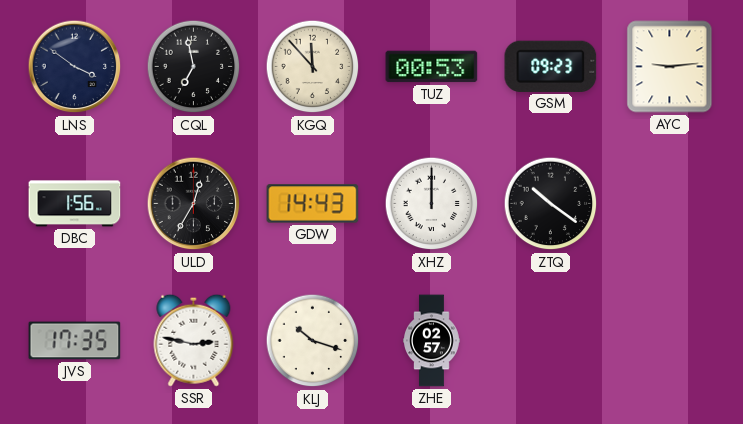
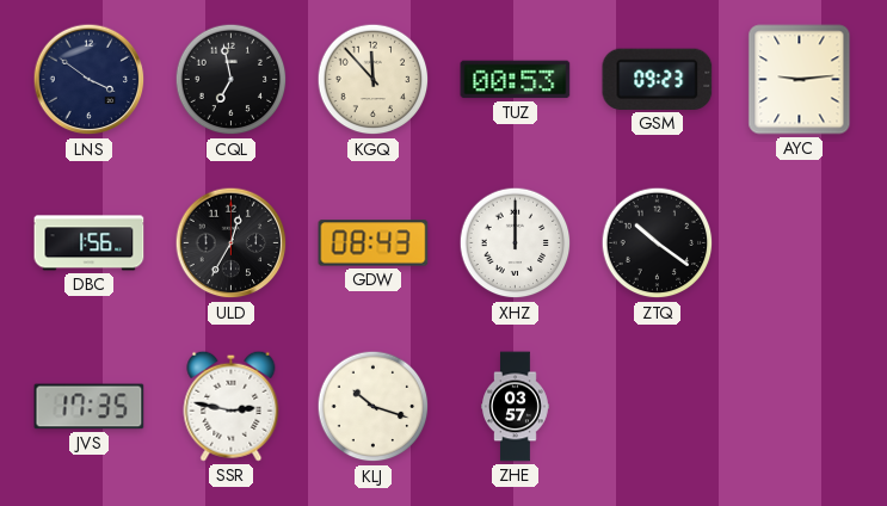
GDW: 14:43 -> 08:43 (374, 243)
ZHE: 02:57 -> 03:57 (516, 407)
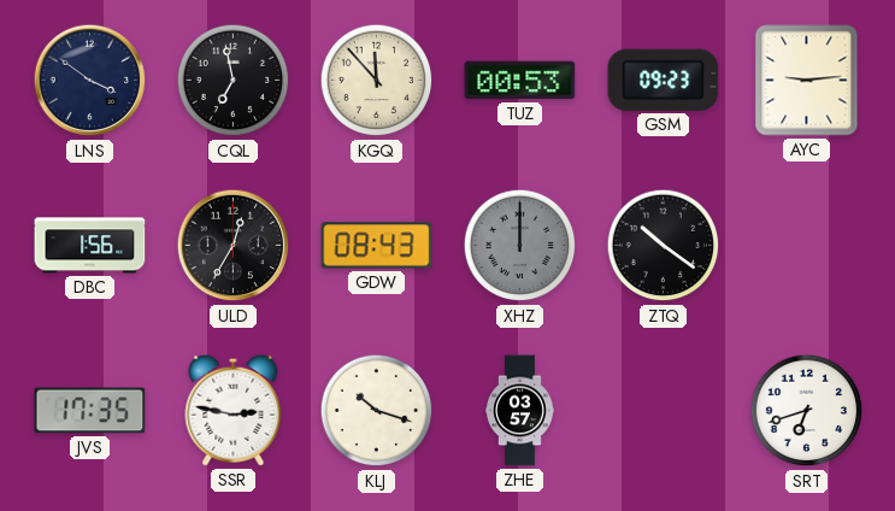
XHZ dial: white -> grey (520, 246)
SRT: none -> 6:42 (807, 411)
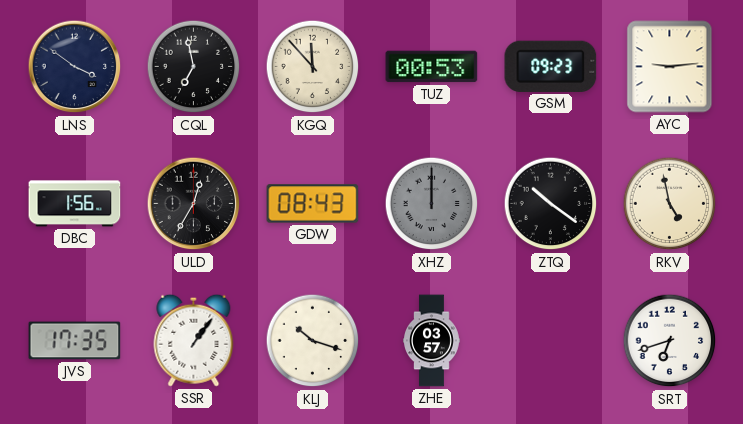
RKV: none -> 4:58 (670, 204)
SSR: 2:47 -> 1:06 (194, 340)
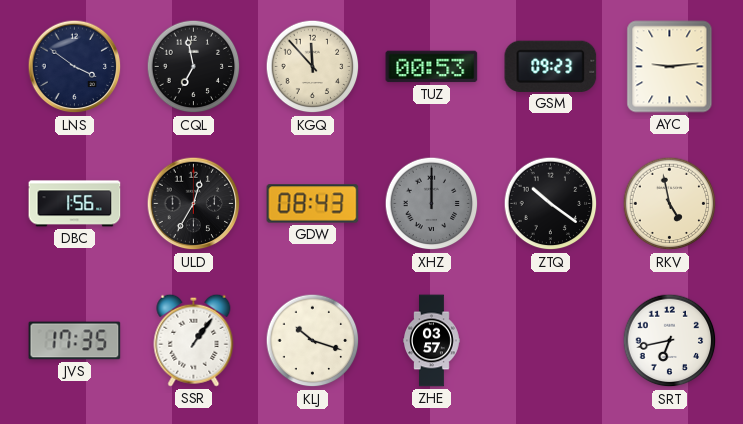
SRT: 6:42 -> 6:43 (670, 341)
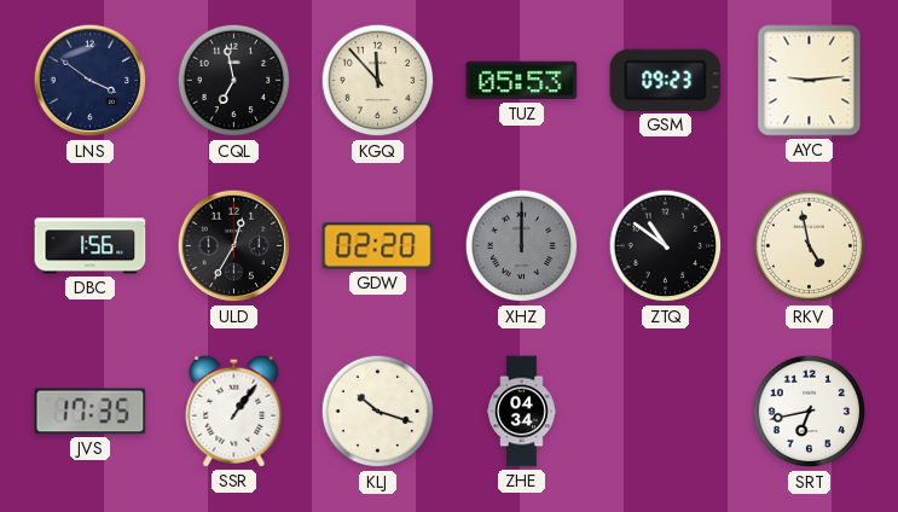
TUZ: 00:53 -> 05:53 (522, 81)
GDW: 08:43 -> 02:20 (378, 246)
ZTQ: 10:21 -> 10:51 (666, 246)
ZHE: 03:57 -> 04:34 (522, 412)
